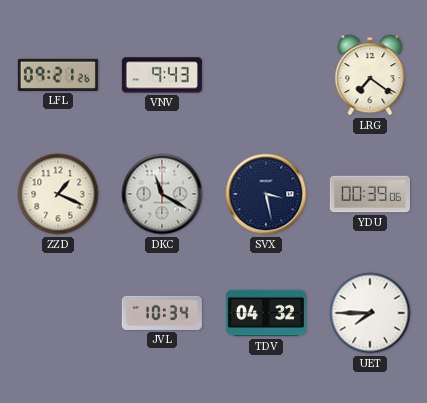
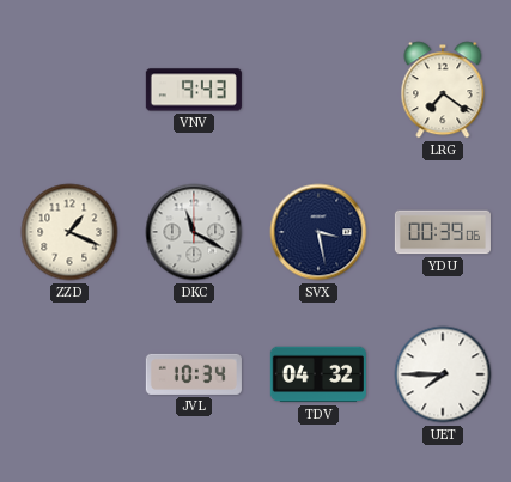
LFL: 09:21 -> none (58, 75)
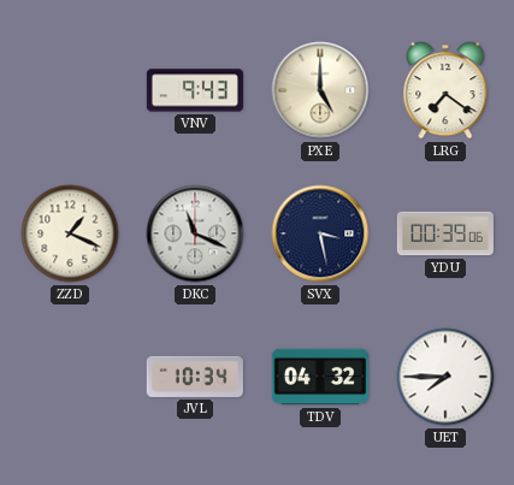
PXE: none -> 5:00 (320, 90)
DKC: 11:20 -> 11:19 (195, 233)
